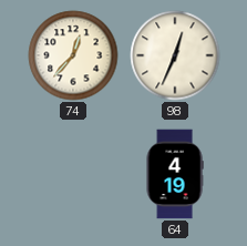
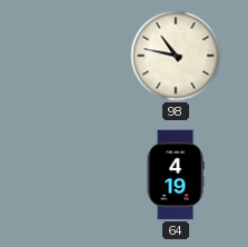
74: 12:37 -> none (73, 55)
98: 12:34 -> 10:47 (176, 56)
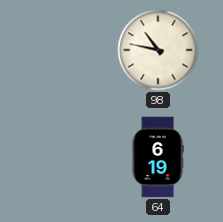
64: 4:19 -> 6:19 (158, 157)
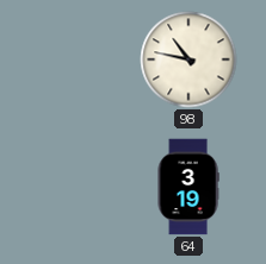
64: 6:19 -> 3:19 (188, 187)
